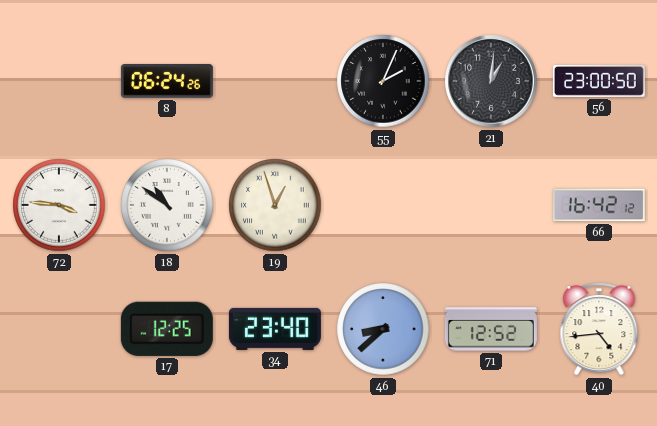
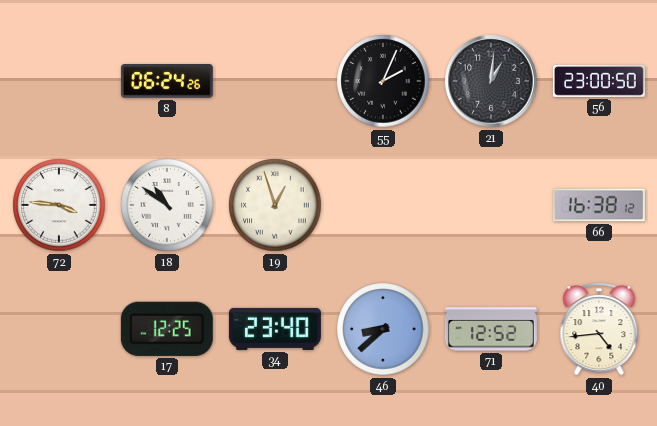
66: 16:42 -> 16:38 (599, 205)
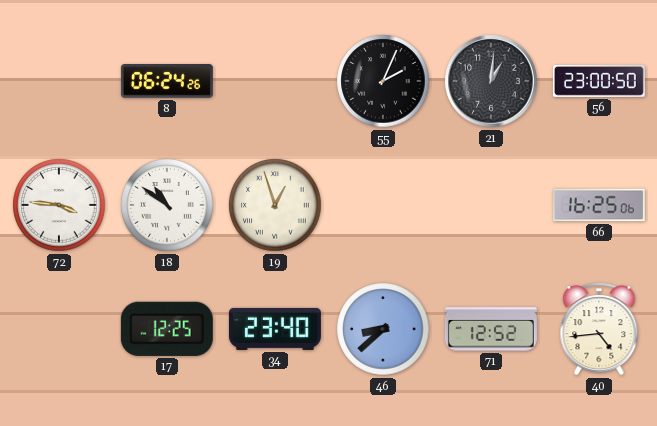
66: 16:38 -> 16:25 (599, 205)
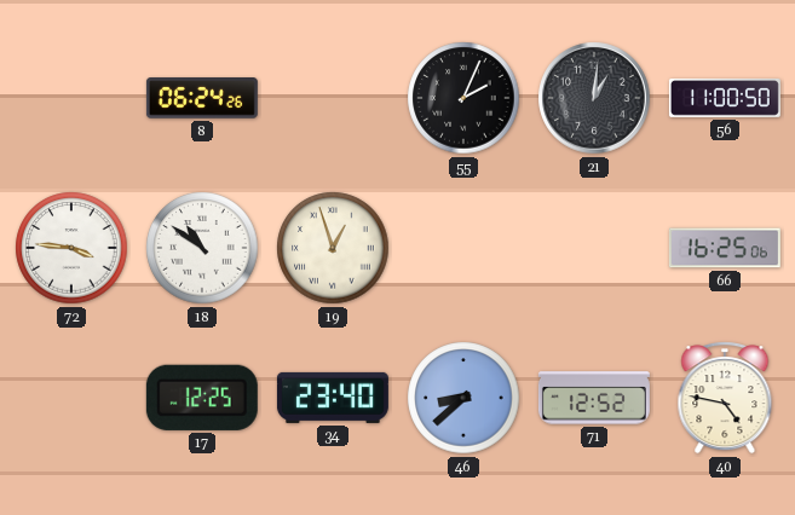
56: 23:00 -> 11:00 (725, 99)
40: 4:44 -> 4:47 (725, 398)
